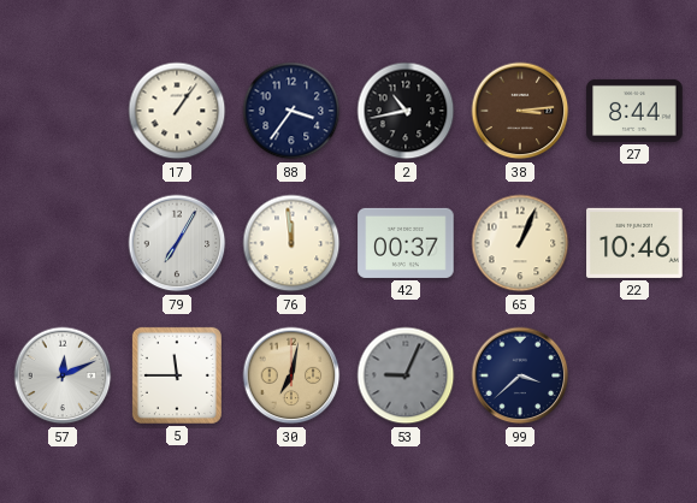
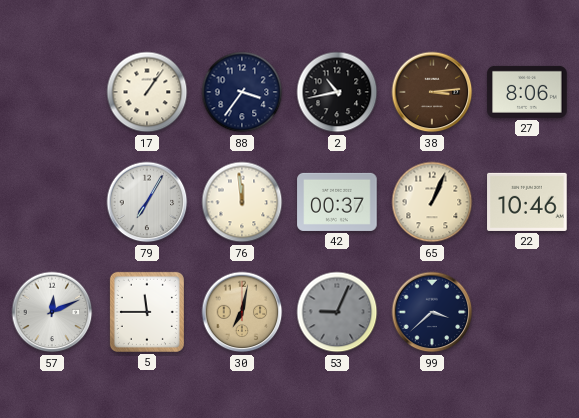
27: 8:44 -> 8:06 (527, 92)
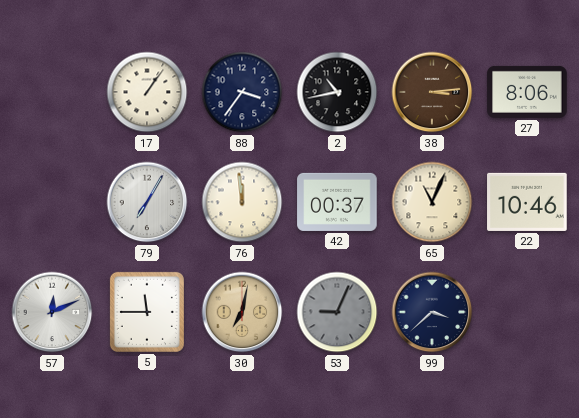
65: 1:04 -> 11:04 (432, 202)
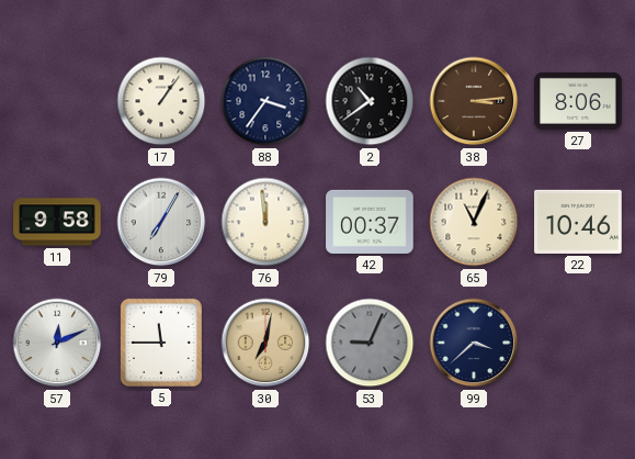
2: 10:43 -> 10:39 (370, 101)
11: none -> 9:58 (57, 222)
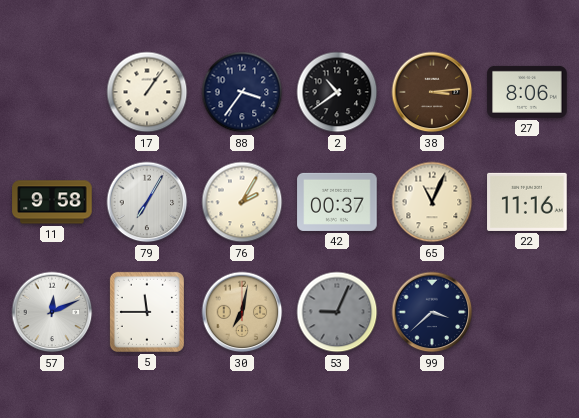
76: 11:59 -> 2:05 (242, 202)
22: 10:46 -> 11:16 (527, 202)
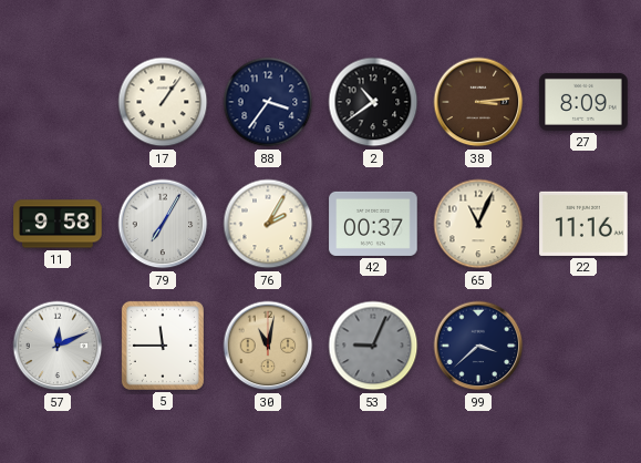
27: 8:06 -> 8:09 (583, 102)
30: 7:02 -> 11:02 (268, 346)
